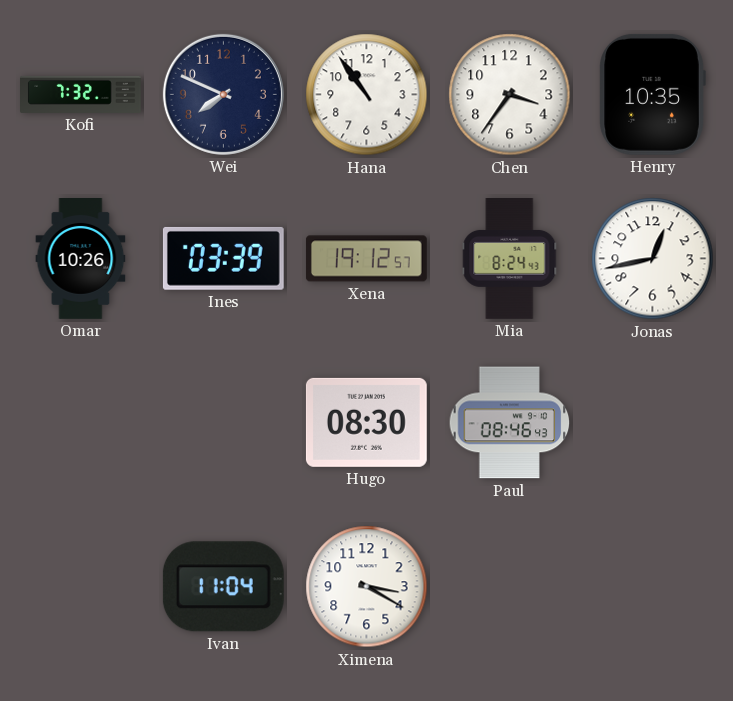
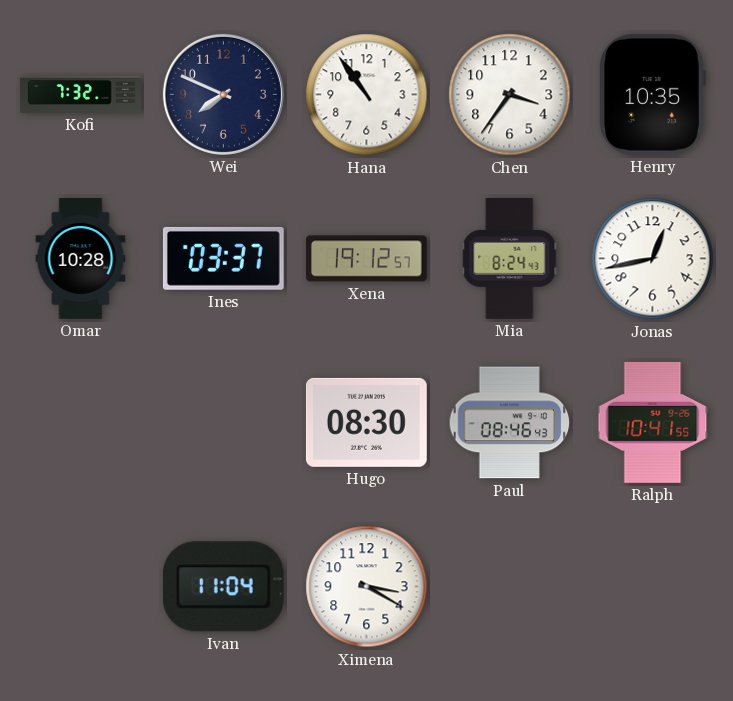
Omar: 10:26 -> 10:28 (81, 259)
Ines: 03:39 -> 03:37 (223, 258)
Ralph: none -> 10:41 (653, 423)
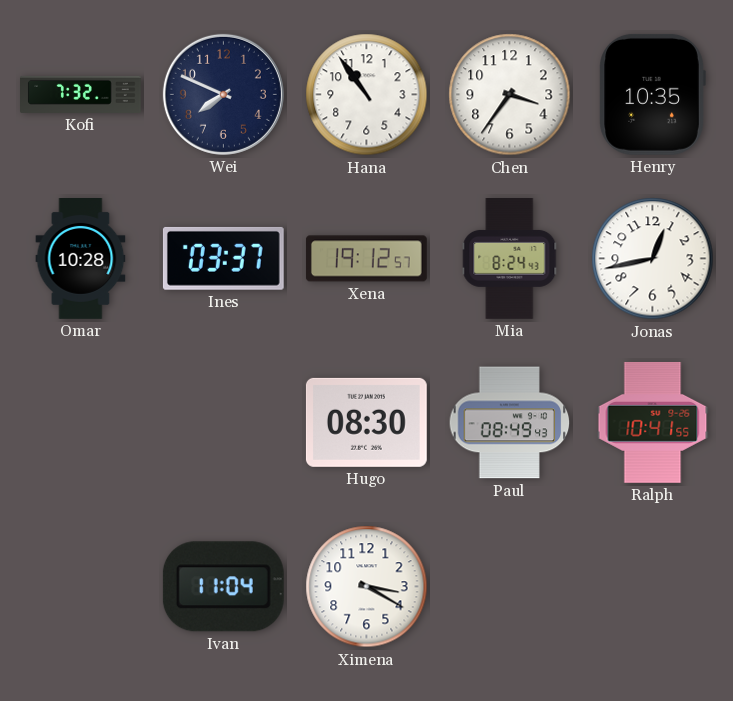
Paul: 08:46 -> 08:49 (510, 423)
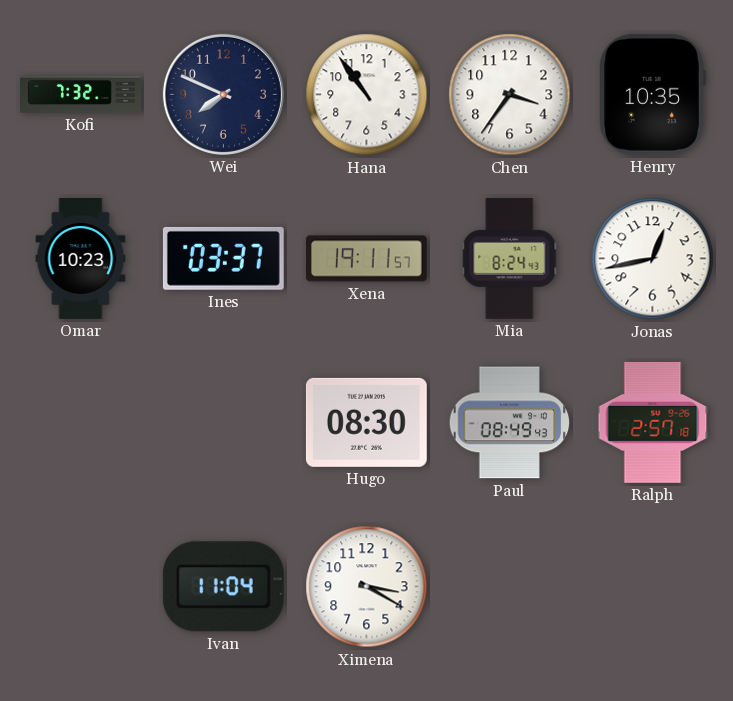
Omar: 10:28 -> 10:23 (81, 259)
Xena: 19:12 -> 19:11 (366, 259)
Ralph: 10:41 -> 2:57 (653, 423)
